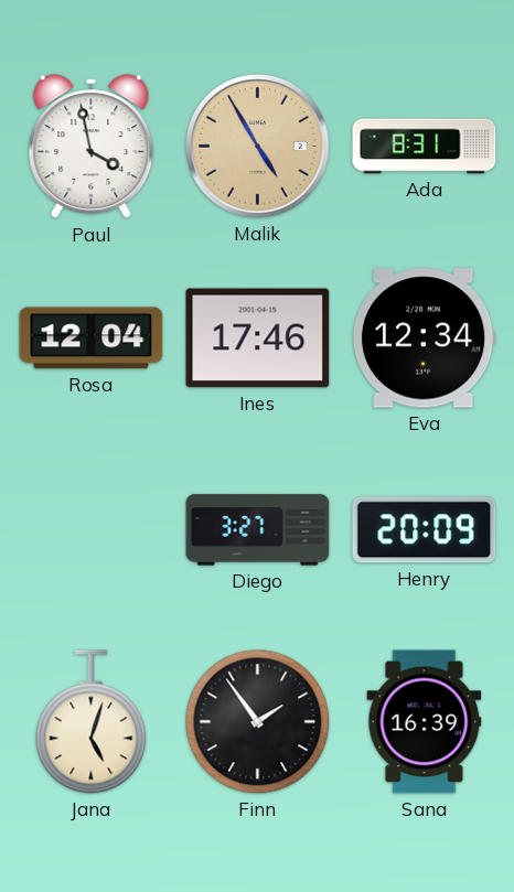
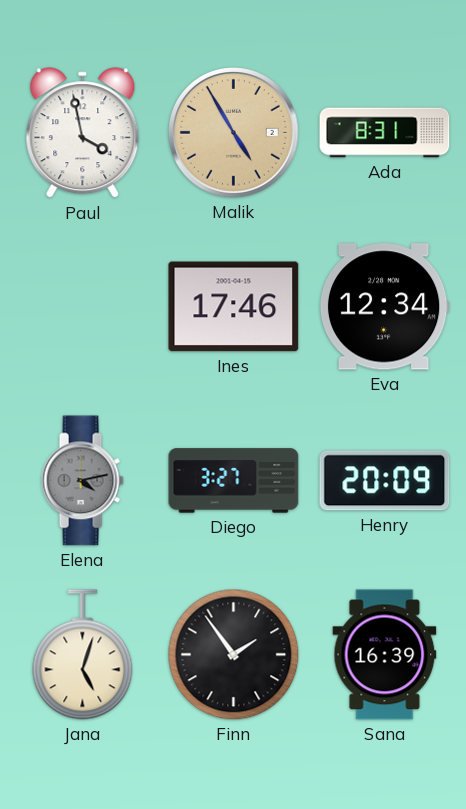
Rosa: 12:04 -> none (92, 338)
Elena: none -> 4:13 (82, 481)
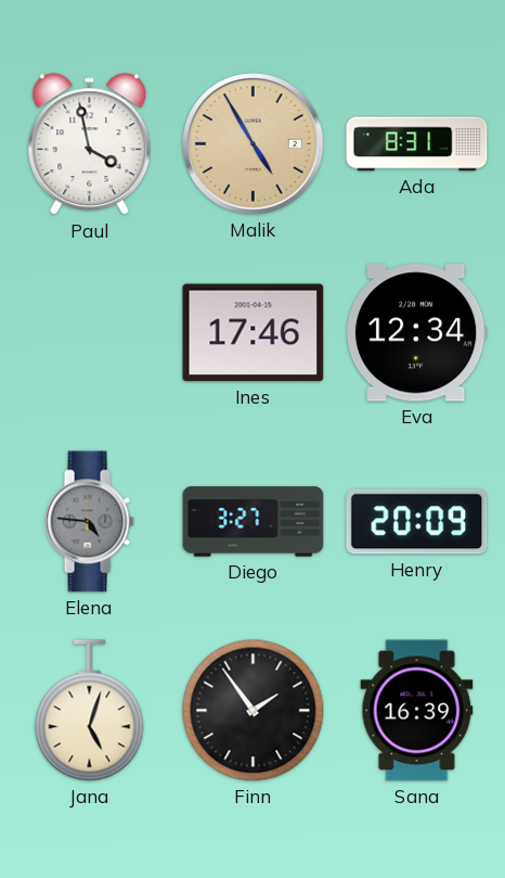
Elena: 4:13 -> 4:46 (89, 522)
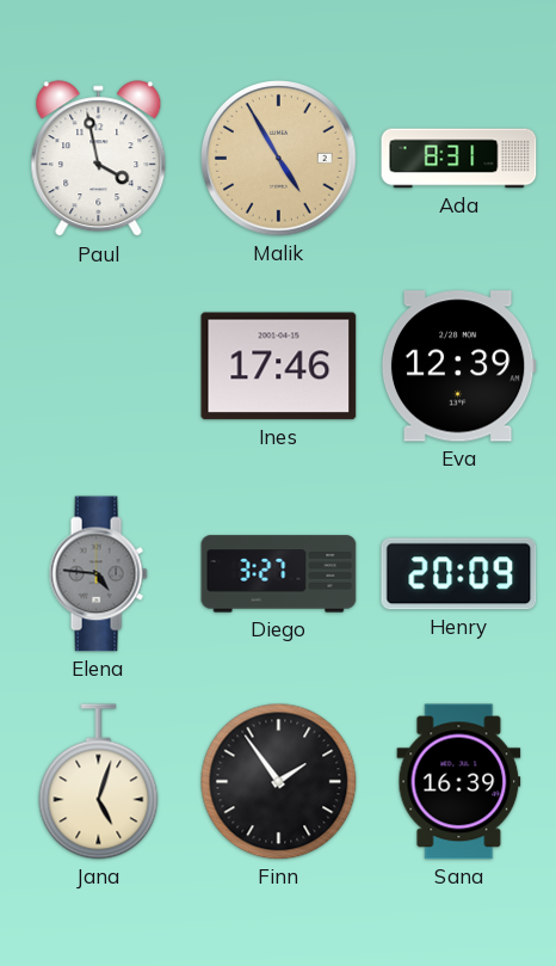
Eva: 12:34 -> 12:39 (458, 367)
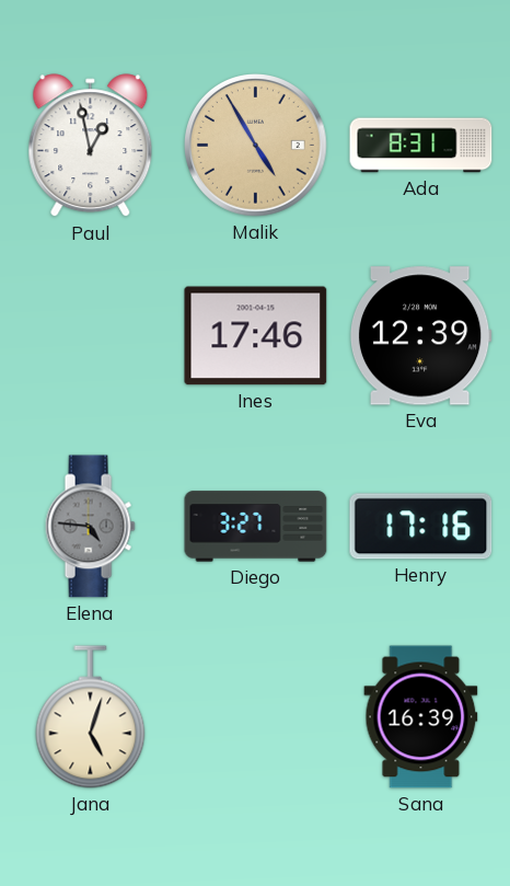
Paul: 3:58 -> 12:58 (91, 146)
Henry: 20:09 -> 17:16 (421, 527)
Finn: 1:54 -> none (279, 782)
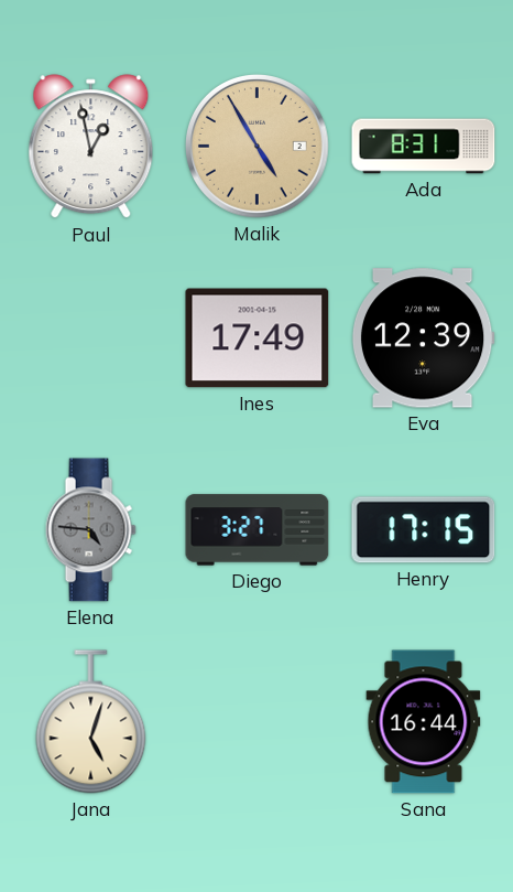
Ines: 17:46 -> 17:49 (258, 338)
Henry: 17:16 -> 17:15 (424, 530)
Sana: 16:39 -> 16:44 (424, 722)
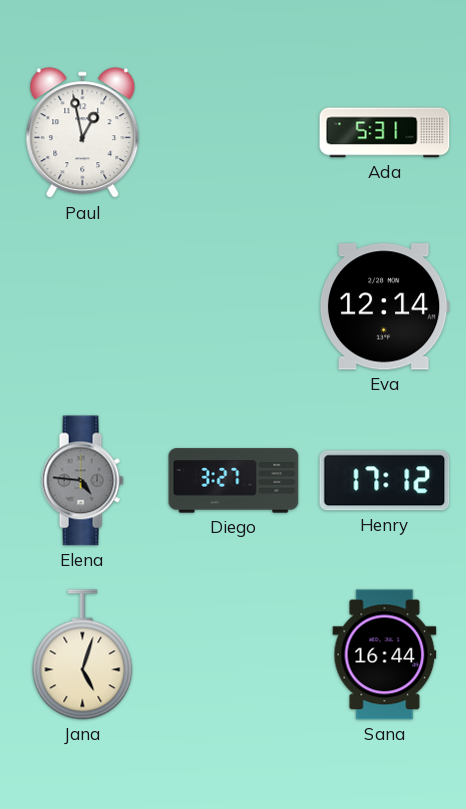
Malik: 4:55 -> none (258, 147)
Ada: 8:31 -> 5:31 (385, 133)
Ines: 17:49 -> none (258, 338)
Eva: 12:39 -> 12:14 (384, 307)
Henry: 17:15 -> 17:12 (385, 481)
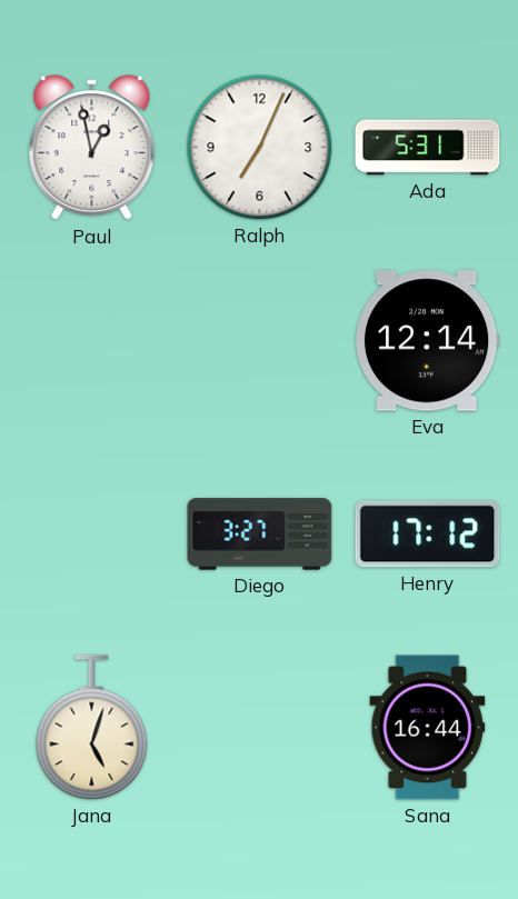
Ralph: none -> 7:04 (260, 148)
Elena: 4:46 -> none (82, 481)
